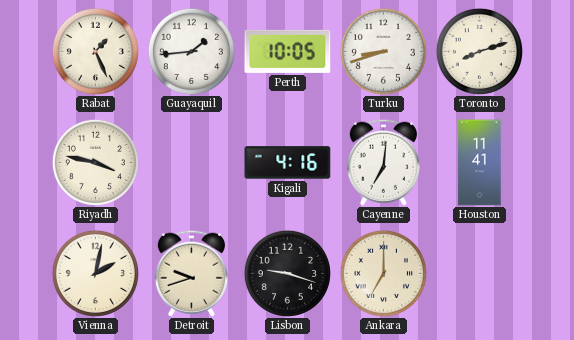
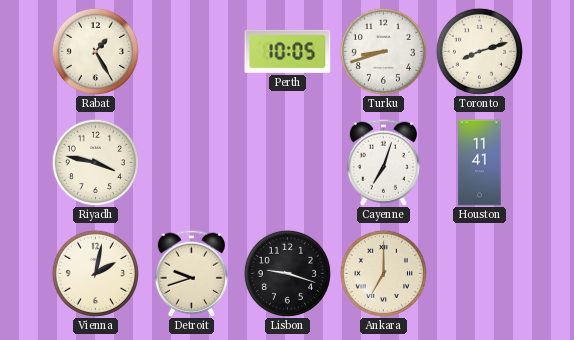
Rabat: 1:26 -> 1:25 (95, 51)
Guayaquil: 1:44 -> none (191, 51)
Kigali: 4:16 -> none (288, 163)
Cayenne: 7:01 -> 7:03 (383, 162)
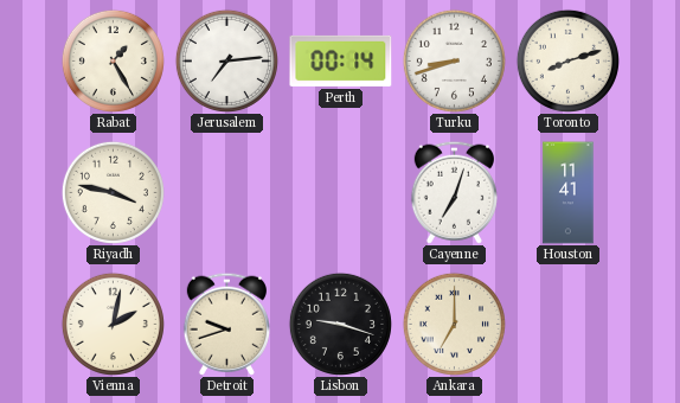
Jerusalem: none -> 7:14 (226, 60)
Perth: 10:05 -> 00:14 (341, 60)
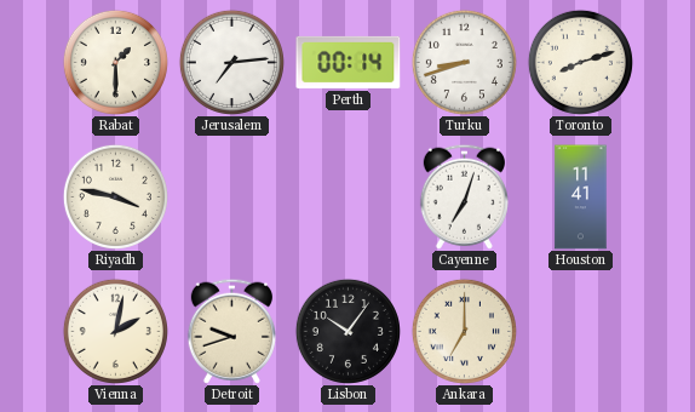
Rabat: 1:25 -> 1:30 (115, 62)
Lisbon: 9:18 -> 10:06 (347, 331)
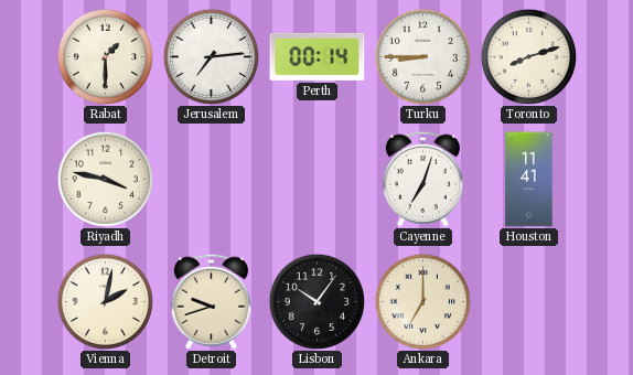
Turku: 8:42 -> 8:45 (422, 56)
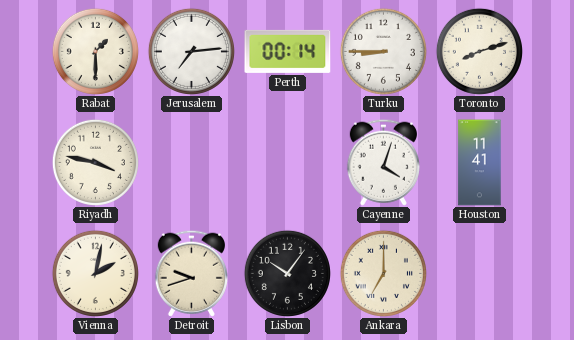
Cayenne: 7:03 -> 4:03 (383, 162)
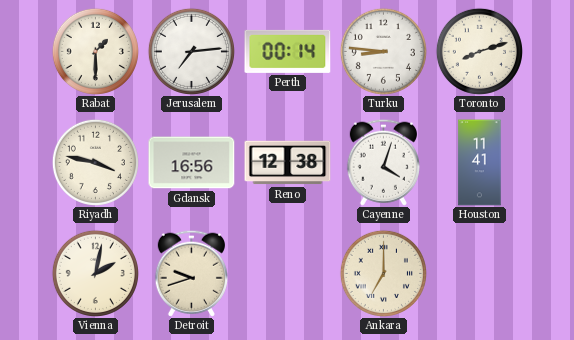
Turku: 8:45 -> 8:46 (383, 51)
Gdansk: none -> 16:56 (192, 163)
Reno: none -> 12:38 (288, 163)
Lisbon: 10:06 -> none (287, 273)
